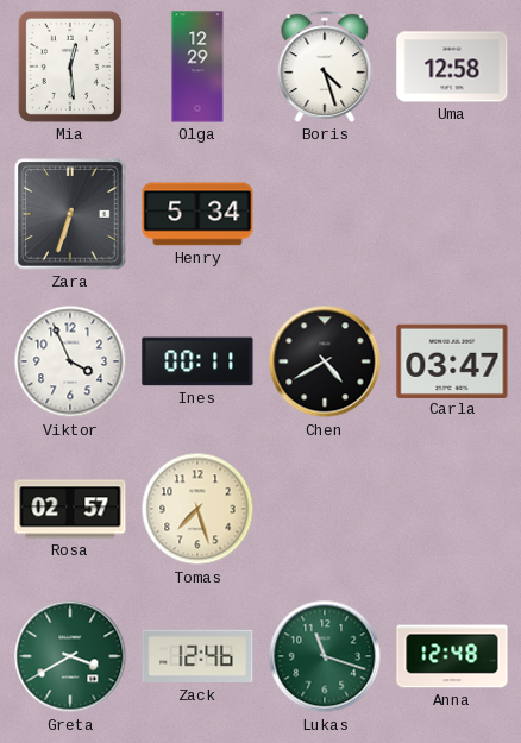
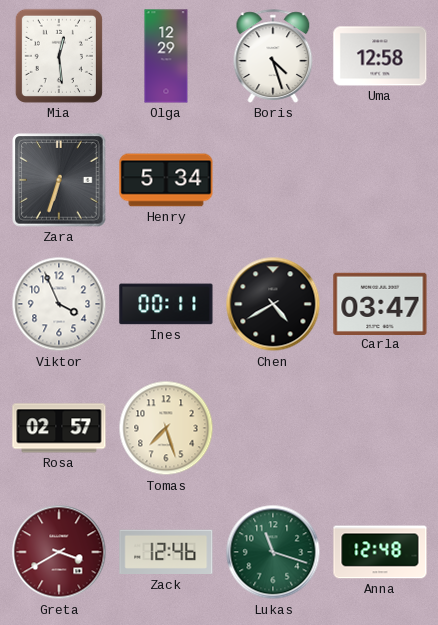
Greta dial: green -> burgundy (59, 552)
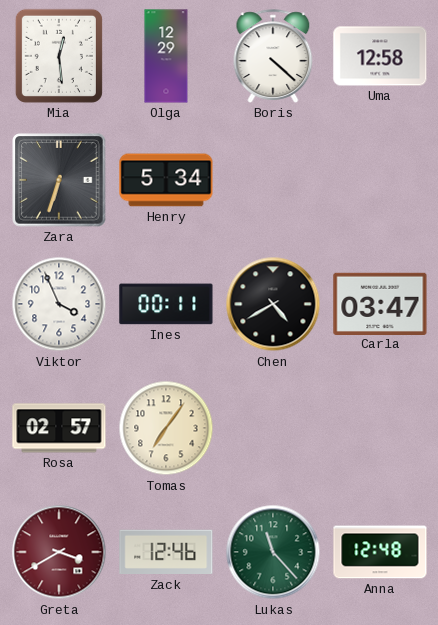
Boris: 4:27 -> 4:22 (273, 56)
Tomas: 7:27 -> 7:06 (166, 428)
Lukas: 11:18 -> 11:23 (273, 552)
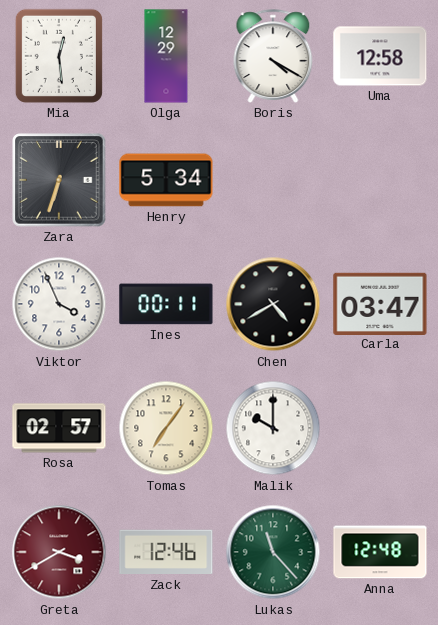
Boris: 4:22 -> 4:20 (273, 56)
Malik: none -> 10:00 (273, 428)
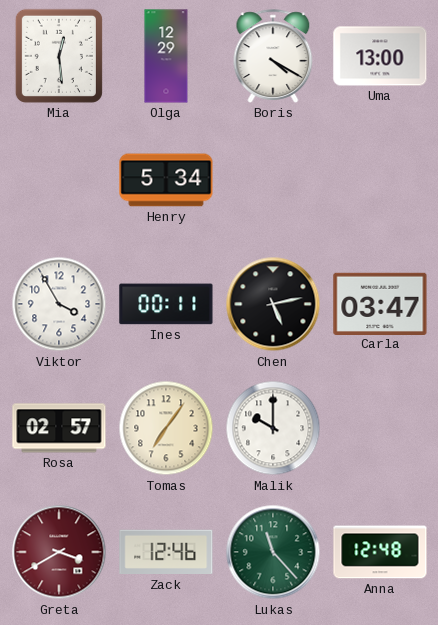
Uma: 12:58 -> 13:00 (380, 56)
Zara: 6:33 -> none (59, 180)
Viktor: 3:56 -> 3:55 (59, 304)
Chen: 4:40 -> 5:13 (273, 304)
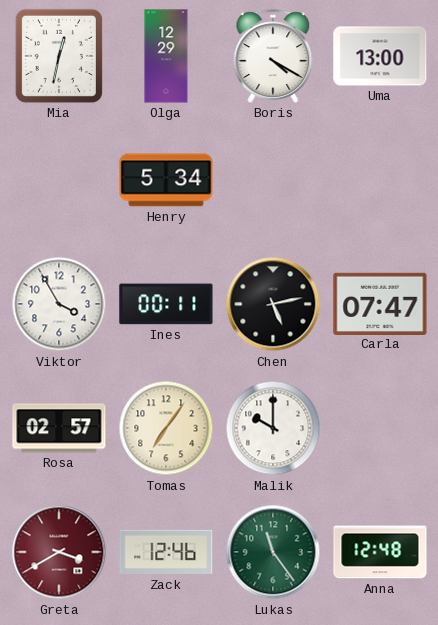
Mia: 12:29 -> 12:32 (59, 56)
Carla: 03:47 -> 07:47 (380, 303)
Lukas: 11:23 -> 11:24 (273, 552)
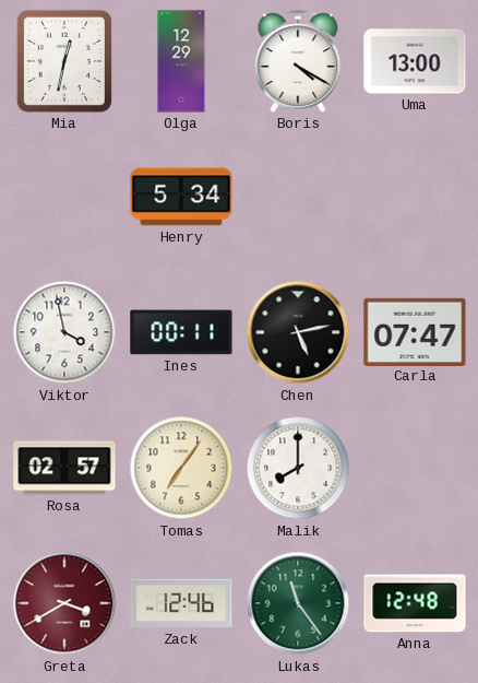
Viktor: 3:55 -> 3:58 (64, 332)
Malik: 10:00 -> 8:00 (298, 468)
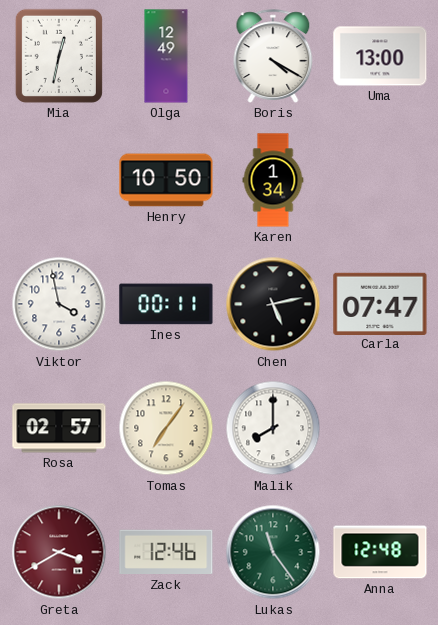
Olga: 12:29 -> 12:49 (166, 56)
Henry: 5:34 -> 10:50 (166, 180)
Karen: none -> 1:34 (273, 180)
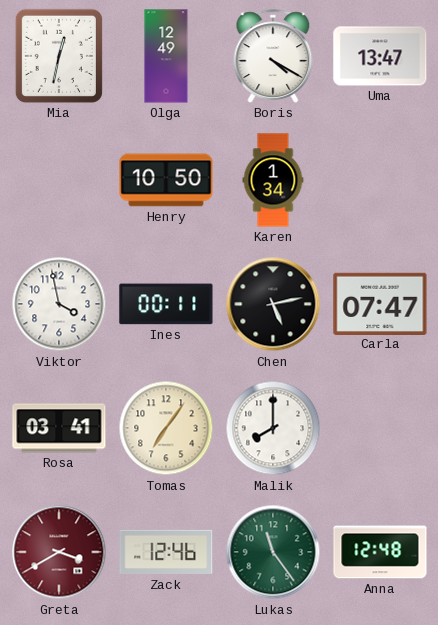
Uma: 13:00 -> 13:47 (380, 56)
Rosa: 02:57 -> 03:41 (59, 428)
